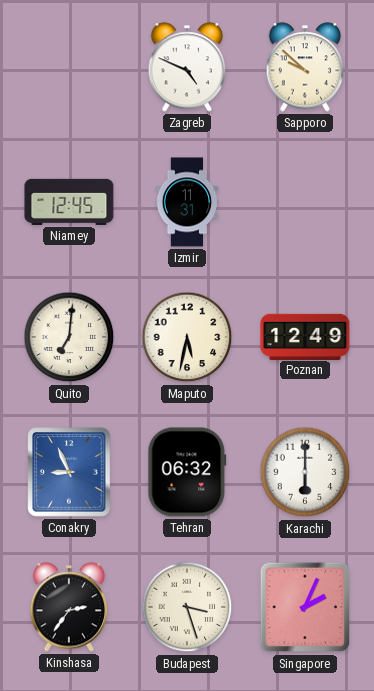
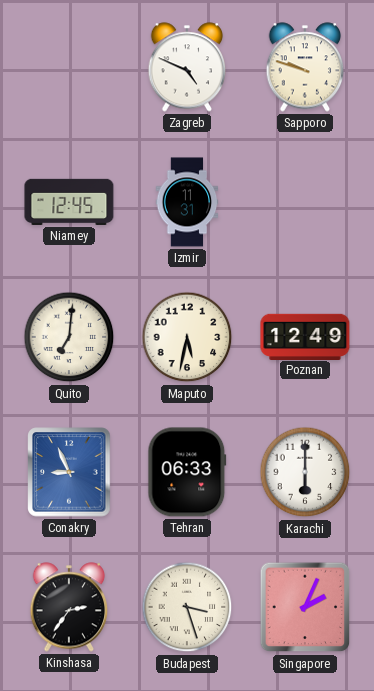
Sapporo: 9:52 -> 9:48 (305, 67)
Tehran: 06:32 -> 06:33 (187, 472)
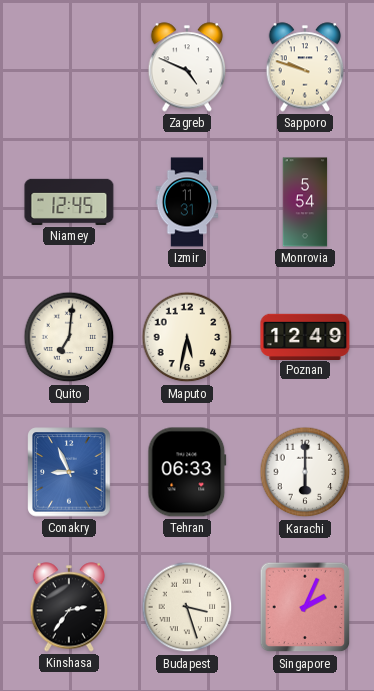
Monrovia: none -> 5:54 (305, 202)
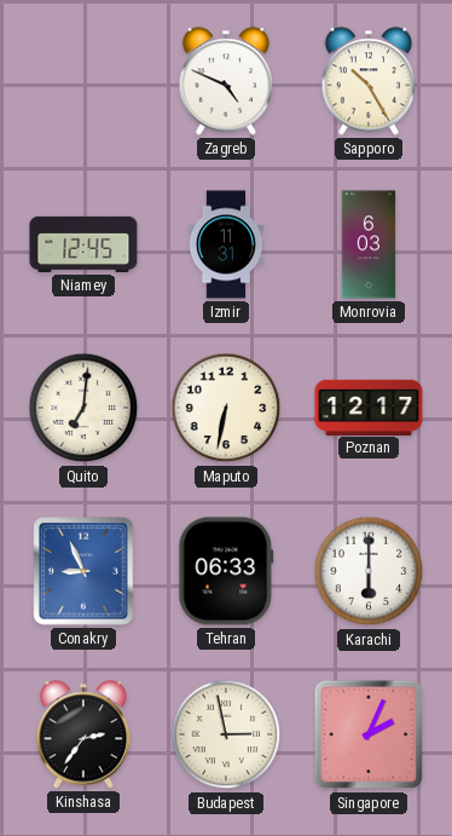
Sapporo: 9:48 -> 10:25 (369, 81)
Monrovia: 5:54 -> 6:03 (369, 244)
Maputo: 5:32 -> 6:32 (226, 408)
Poznan: 12:49 -> 12:17 (369, 407)
Budapest: 3:27 -> 2:58 (226, 734)
